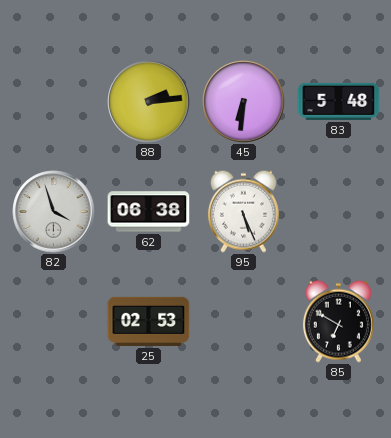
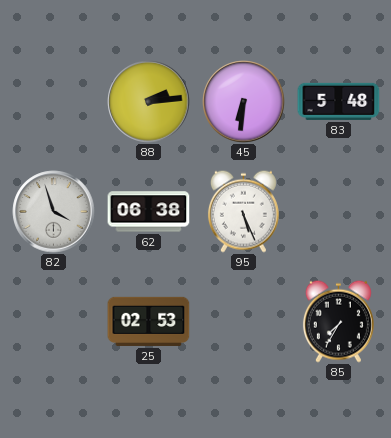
85: 6:50 -> 7:35 (338, 321)
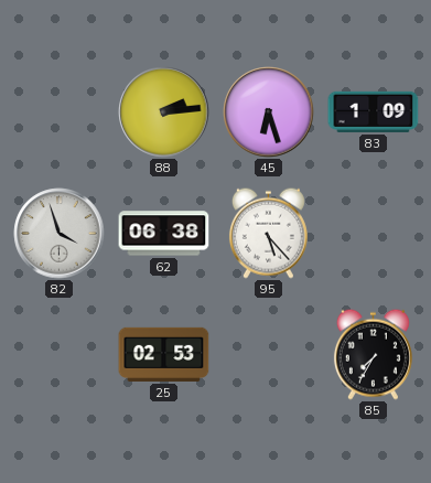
45: 6:31 -> 6:27 (269, 112)
83: 5:48 -> 1:09 (374, 111)
95: 5:26 -> 5:23 (268, 233)
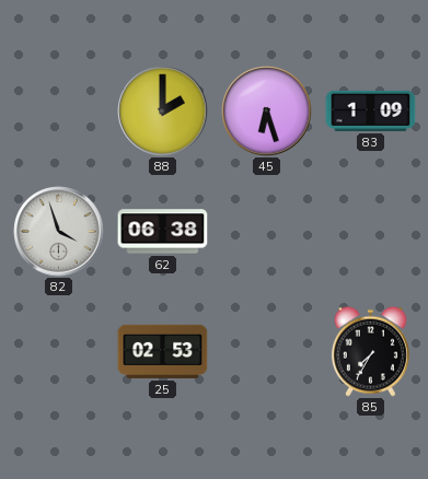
88: 2:14 -> 2:00 (163, 112)
95: 5:23 -> none (268, 233)
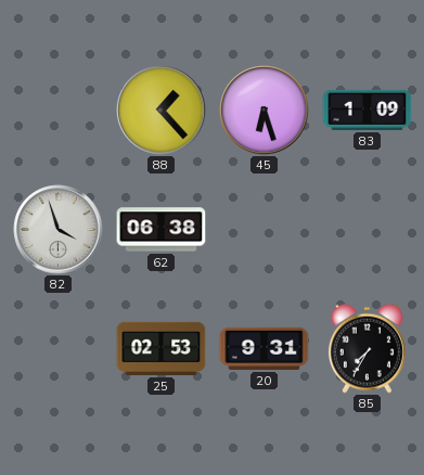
88: 2:00 -> 1:23 (162, 111)
20: none -> 9:31 (265, 348)
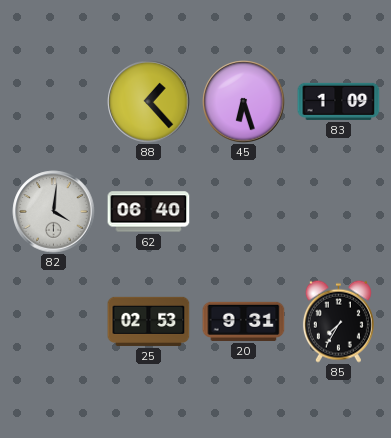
82: 3:57 -> 4:01 (54, 212)
62: 06:38 -> 06:40 (149, 212)
